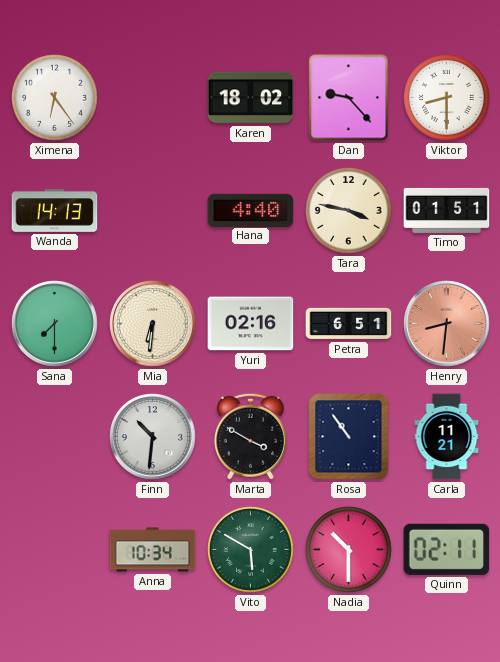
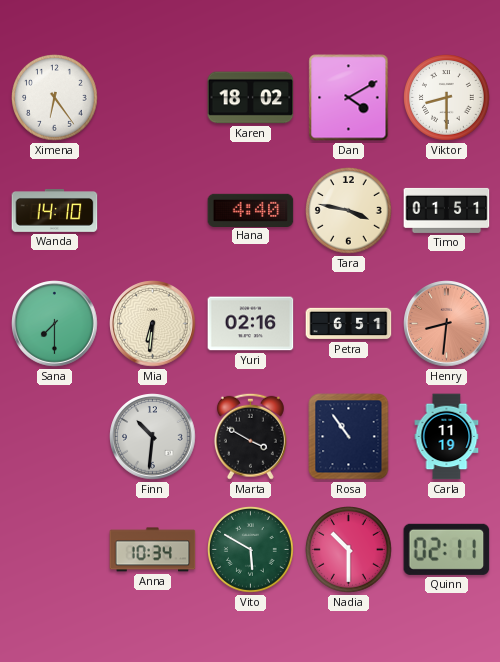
Dan: 9:23 -> 4:10 (349, 98)
Wanda: 14:13 -> 14:10 (55, 211)
Carla: 11:21 -> 11:19 (447, 437)
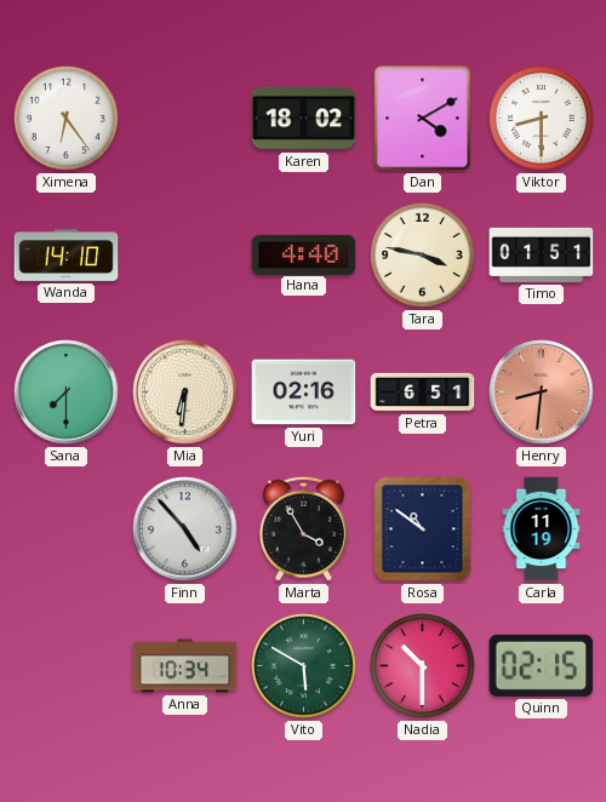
Finn: 10:31 -> 4:53 (185, 529)
Marta: 3:50 -> 3:55 (303, 528)
Rosa: 10:54 -> 10:51 (423, 529)
Quinn: 02:11 -> 02:15 (542, 665)
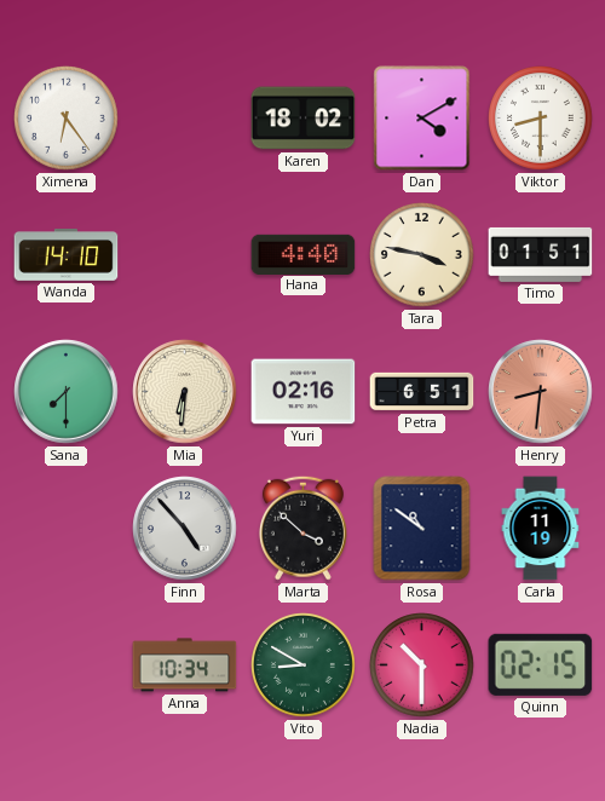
Marta: 3:55 -> 3:52 (302, 528)
Vito: 5:50 -> 8:50 (304, 665)
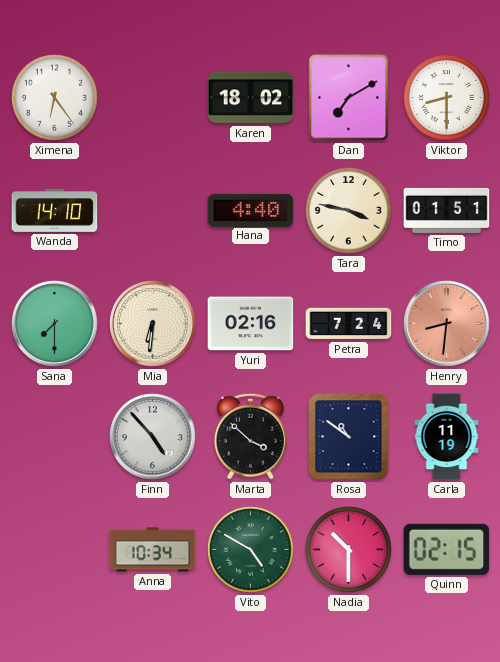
Dan: 4:10 -> 7:10 (349, 98)
Petra: 6:51 -> 7:24 (349, 324)
Vito: 8:50 -> 4:50 (251, 550)
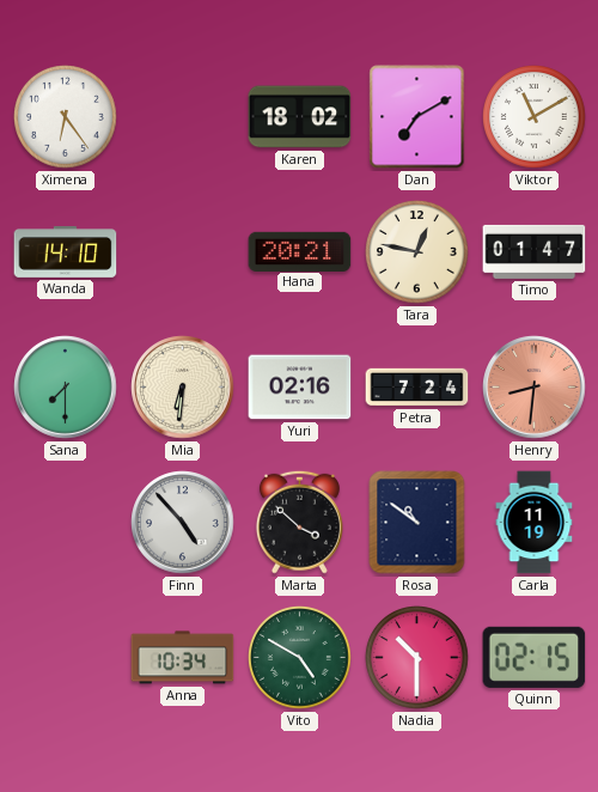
Viktor: 8:30 -> 11:10 (535, 117)
Hana: 4:40 -> 20:21 (300, 251)
Tara: 3:47 -> 12:47 (417, 252)
Timo: 01:51 -> 01:47 (535, 251)
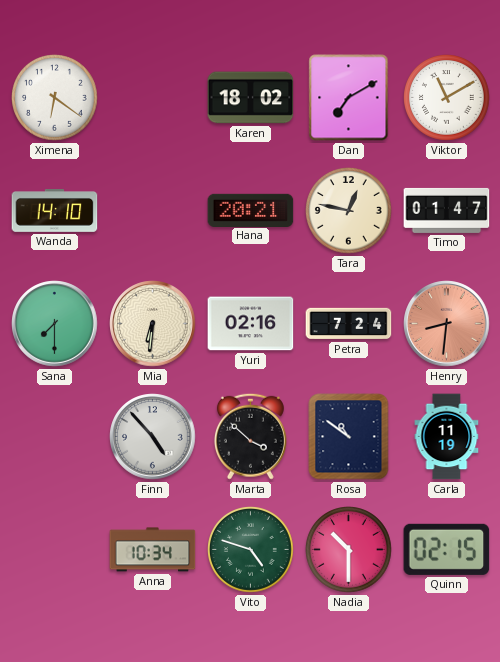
Ximena: 6:24 -> 6:21 (55, 98)
Vito: 4:50 -> 4:48 (251, 550)
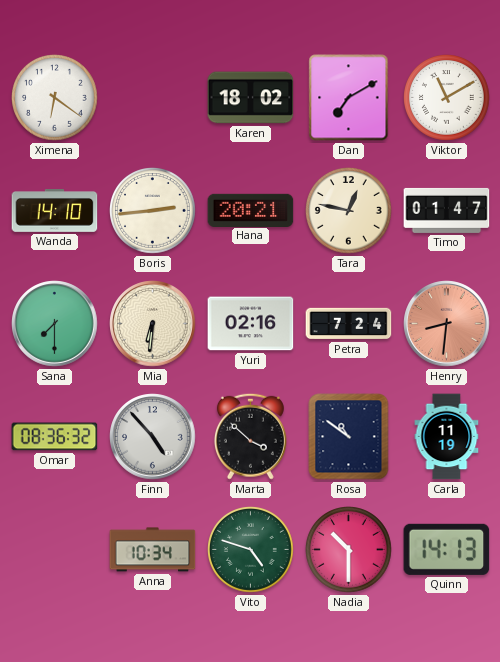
Boris: none -> 2:44 (153, 211)
Omar: none -> 08:36 (55, 437)
Quinn: 02:15 -> 14:13 (447, 549)
